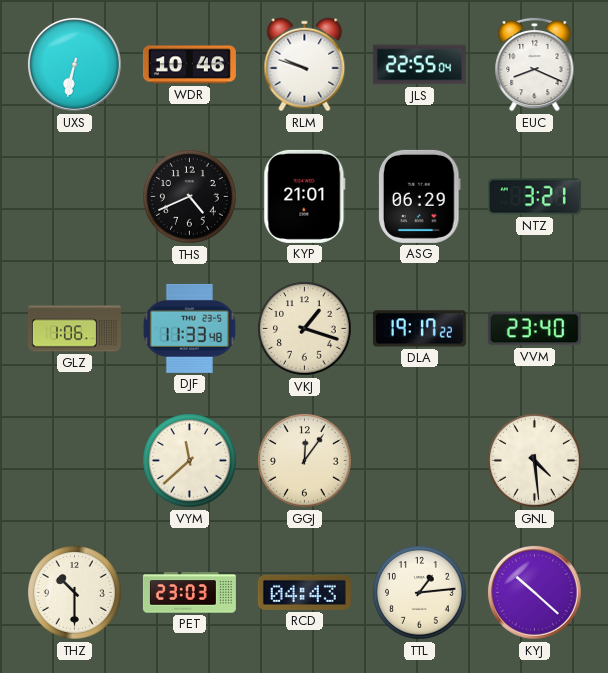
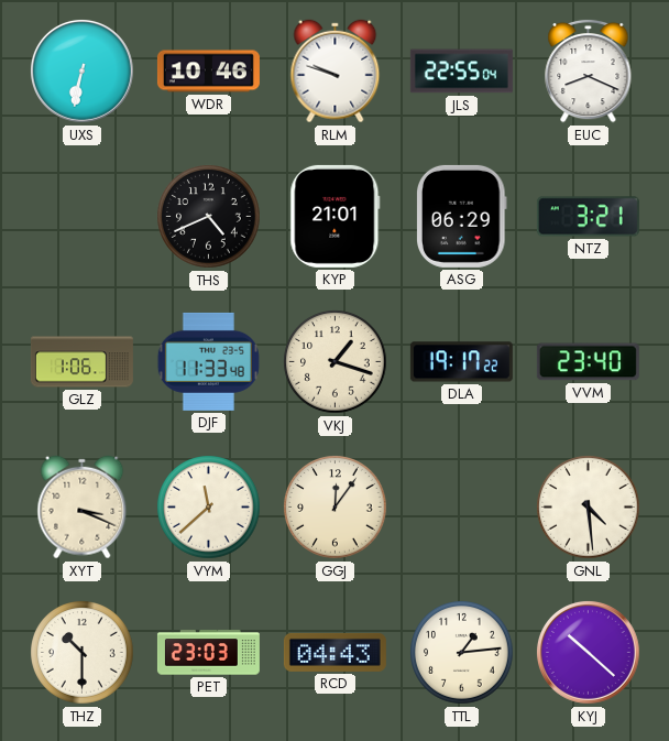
XYT: none -> 3:19 (83, 508)
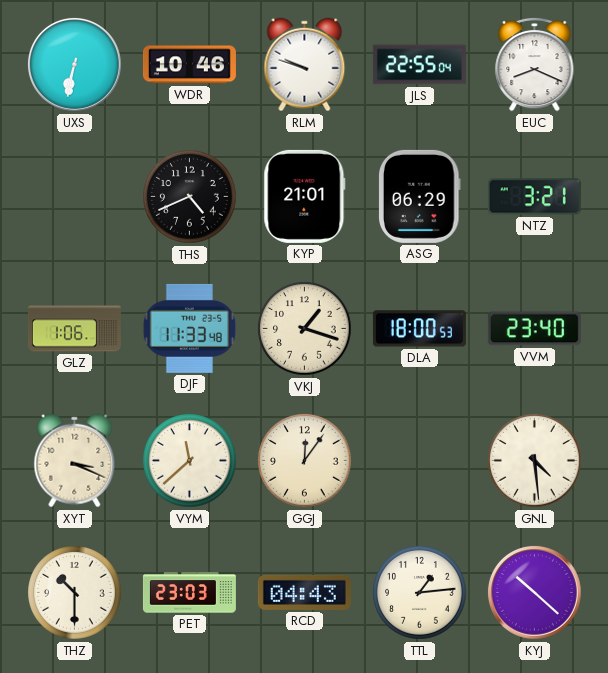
DLA: 19:17 -> 18:00 (419, 329)
